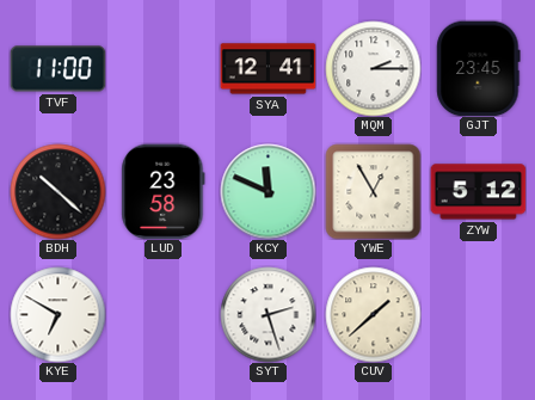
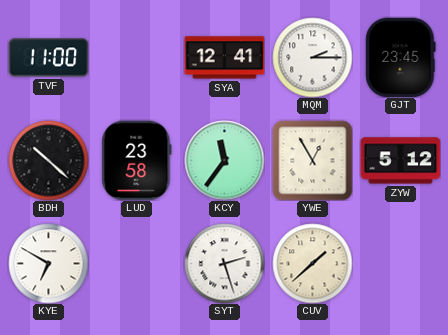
KCY: 11:49 -> 11:36 (224, 160)
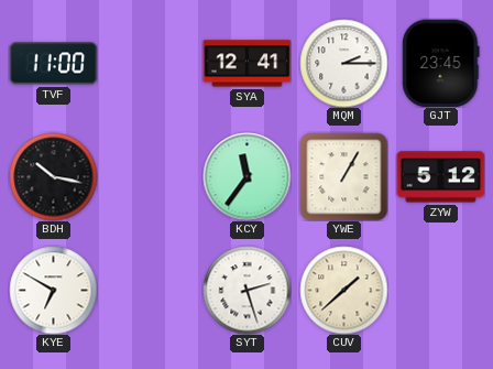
BDH: 10:22 -> 10:17 (53, 176)
LUD: 23:58 -> none (137, 160)
YWE: 12:55 -> 1:05 (343, 176)
